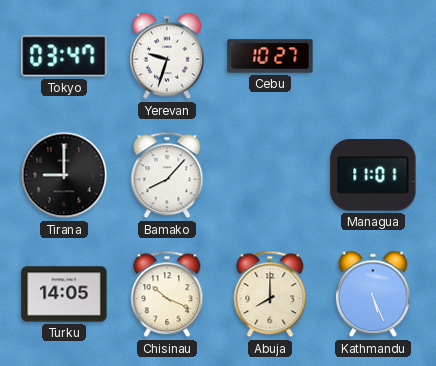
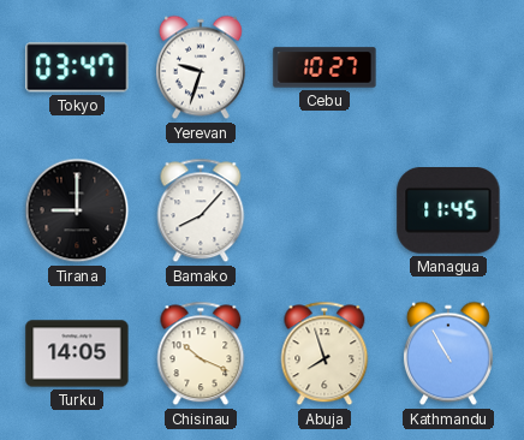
Managua: 11:01 -> 11:45 (448, 212)
Abuja: 8:00 -> 7:57 (324, 353)
Kathmandu: 5:26 -> 10:55 (448, 353)
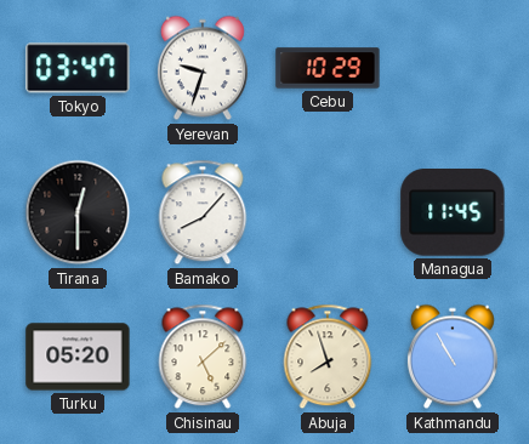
Cebu: 10:27 -> 10:29 (328, 68)
Tirana: 9:00 -> 12:30 (78, 212)
Turku: 14:05 -> 05:20 (78, 357)
Chisinau: 10:19 -> 5:08 (203, 357)
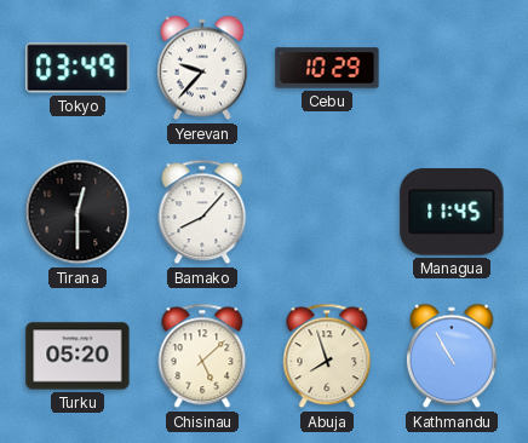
Tokyo: 03:47 -> 03:49 (78, 68)
Yerevan: 9:33 -> 9:37 (202, 68)
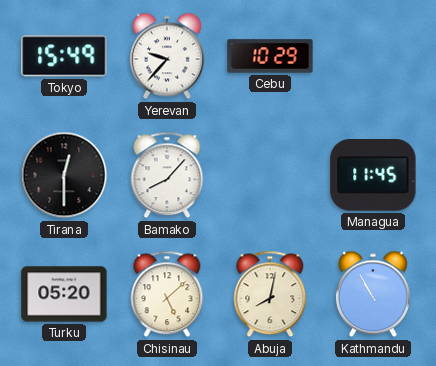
Tokyo: 03:49 -> 15:49 (64, 56)
Abuja: 7:57 -> 8:02 (270, 294)
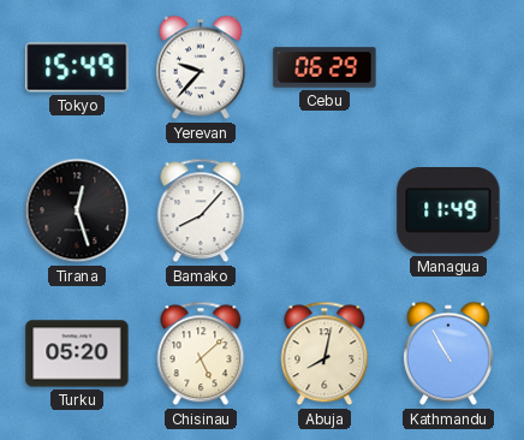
Cebu: 10:29 -> 06:29 (324, 67)
Tirana: 12:30 -> 12:27 (77, 210)
Managua: 11:45 -> 11:49 (448, 212)
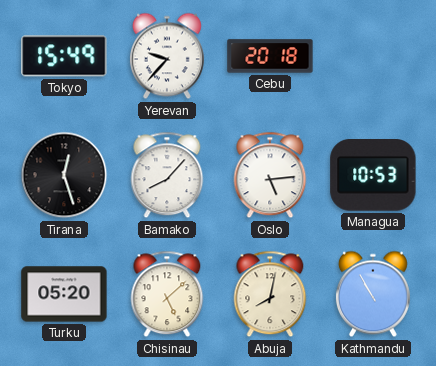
Cebu: 06:29 -> 20:18 (270, 56)
Oslo: none -> 5:14 (270, 175)
Managua: 11:49 -> 10:53 (373, 176)
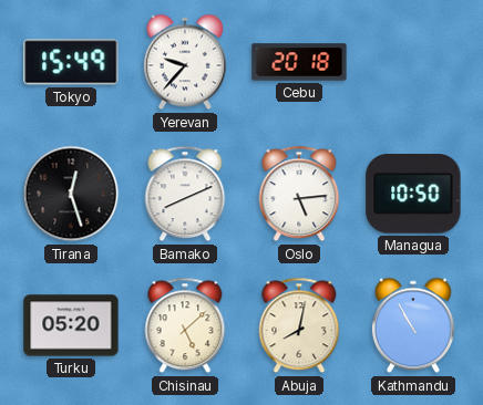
Bamako: 8:07 -> 8:11 (185, 194)
Managua: 10:53 -> 10:50 (413, 195)
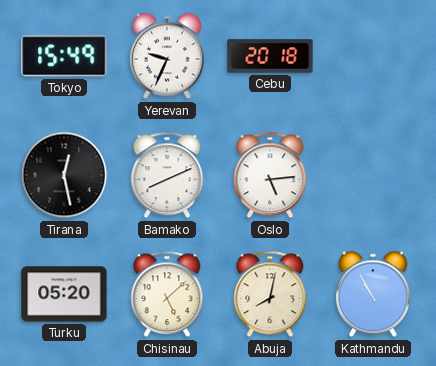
Yerevan: 9:37 -> 9:34 (167, 56)
Tirana: 12:27 -> 12:28 (64, 175)
Managua: 10:50 -> none (413, 195)
